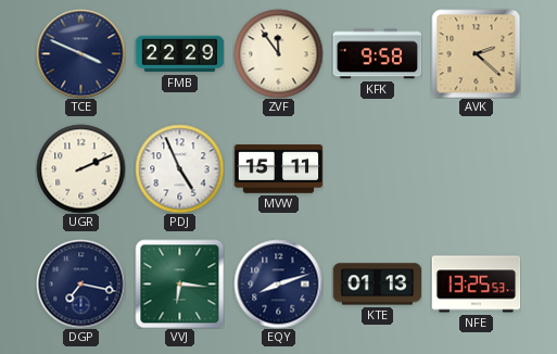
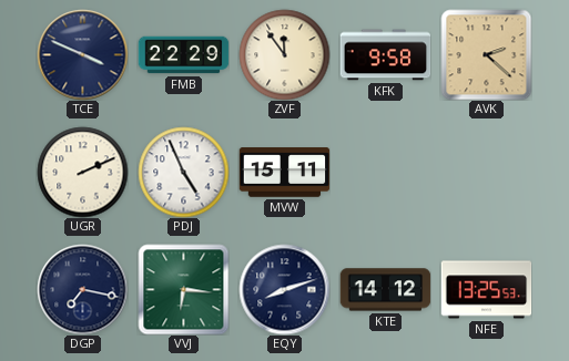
KTE: 01:13 -> 14:12 (385, 290)
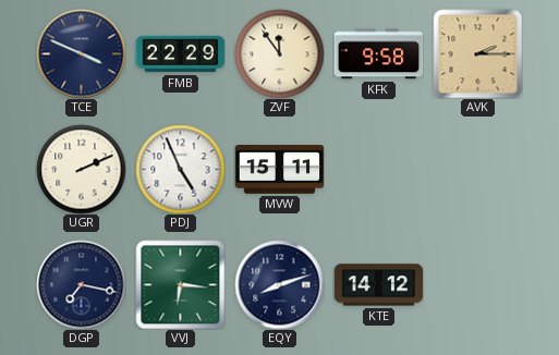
AVK: 2:22 -> 2:15 (477, 53)
NFE: 13:25 -> none (486, 290)
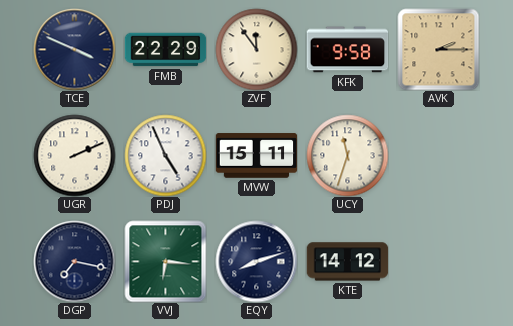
UCY: none -> 11:33 (347, 155)
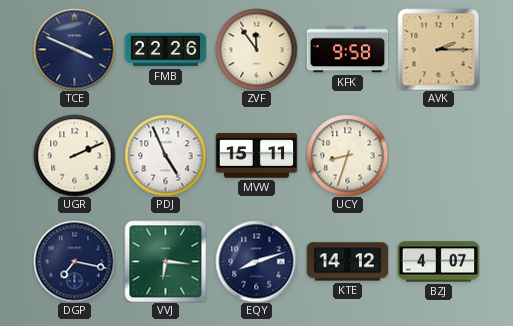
FMB: 22:29 -> 22:26 (165, 50)
UCY: 11:33 -> 8:33 (347, 155)
BZJ: none -> 4:07 (438, 262)
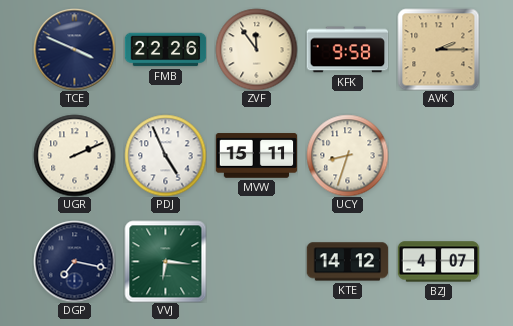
EQY: 8:12 -> none (256, 261)
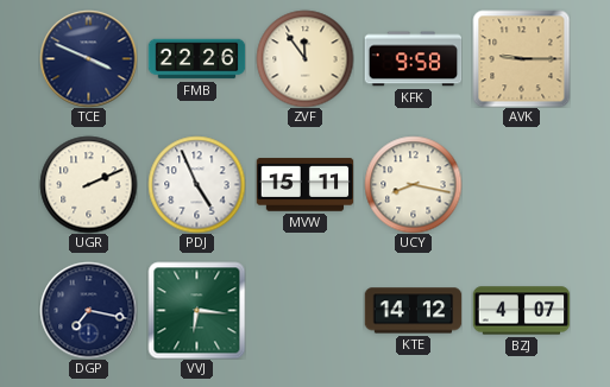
AVK: 2:15 -> 9:15 (521, 58)
UCY: 8:33 -> 8:17 (413, 184)
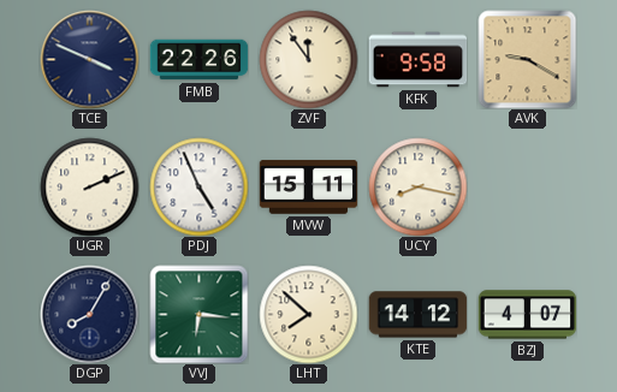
AVK: 9:15 -> 9:20 (527, 59)
DGP: 7:17 -> 8:05 (89, 314)
LHT: none -> 7:52 (308, 314)
